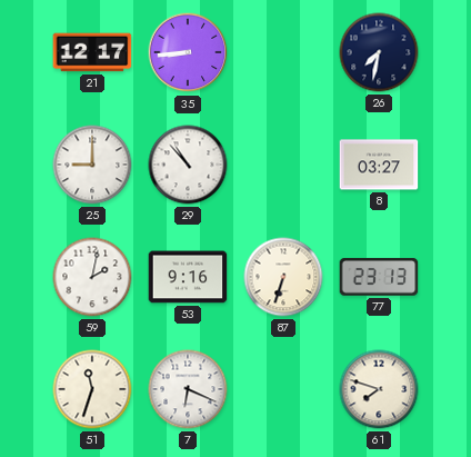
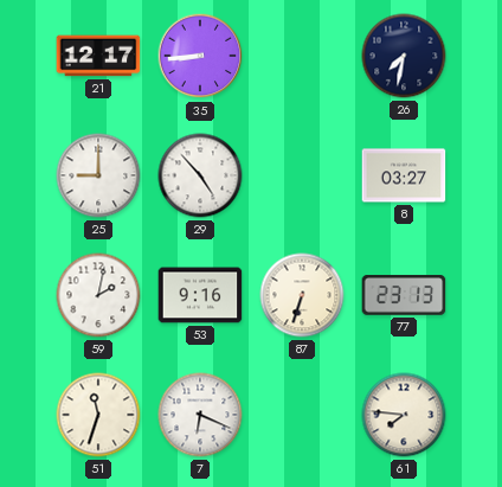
29: 10:53 -> 4:53 (200, 175)
61: 7:48 -> 7:46 (404, 415)
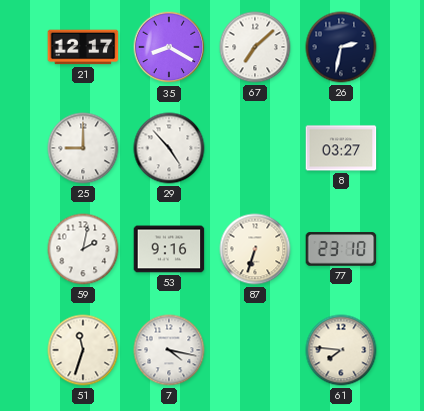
35: 8:44 -> 8:20 (169, 47)
67: none -> 7:08 (255, 47)
26: 7:32 -> 2:32 (341, 47)
77: 23:13 -> 23:10 (341, 249)
7: 6:19 -> 4:17 (169, 350)
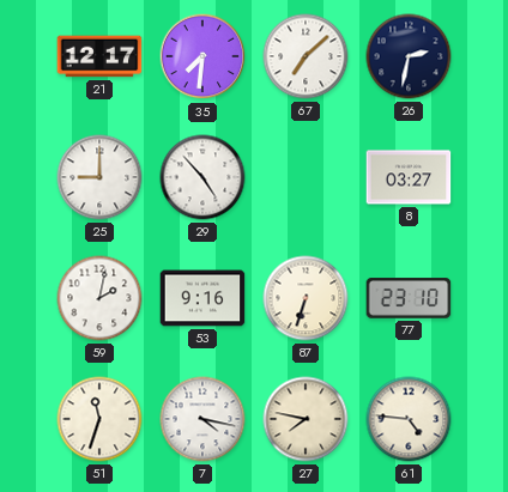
35: 8:20 -> 7:31 (202, 56)
27: none -> 7:47 (306, 419)
61: 7:46 -> 4:46 (409, 419)
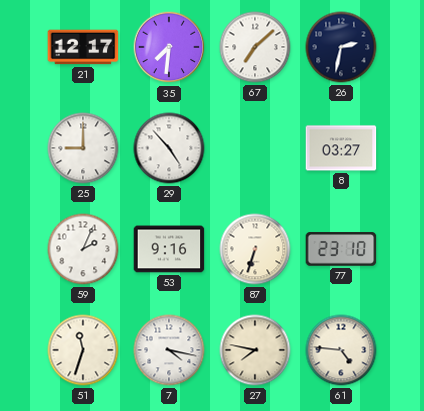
59: 2:02 -> 2:04 (83, 249)
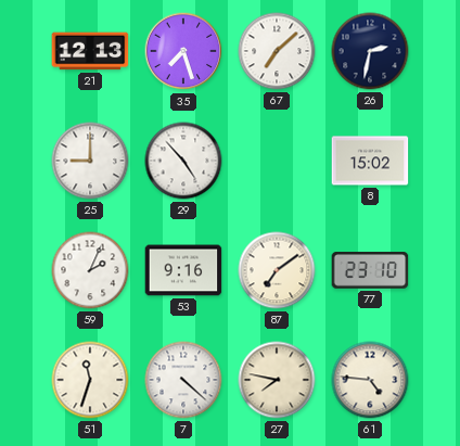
21: 12:17 -> 12:13 (90, 51)
35: 7:31 -> 7:27 (183, 51)
8: 03:27 -> 15:02 (370, 161)
87: 6:33 -> 7:09 (277, 270)
7: 4:17 -> 4:22 (183, 380)
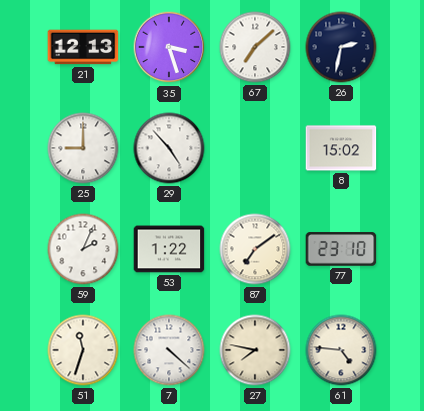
35: 7:27 -> 3:27 (169, 47)
53: 9:16 -> 1:22 (169, 249)
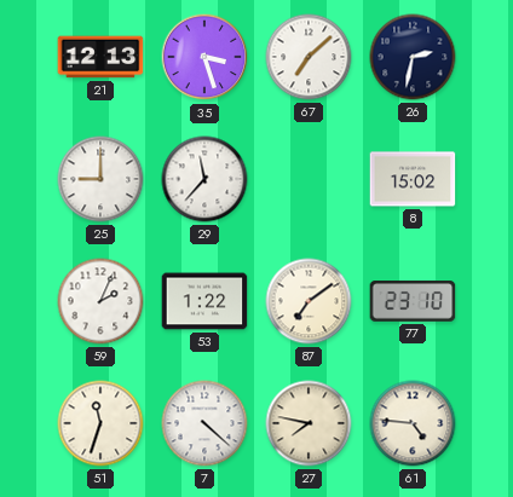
29: 4:53 -> 11:37 (204, 179)
